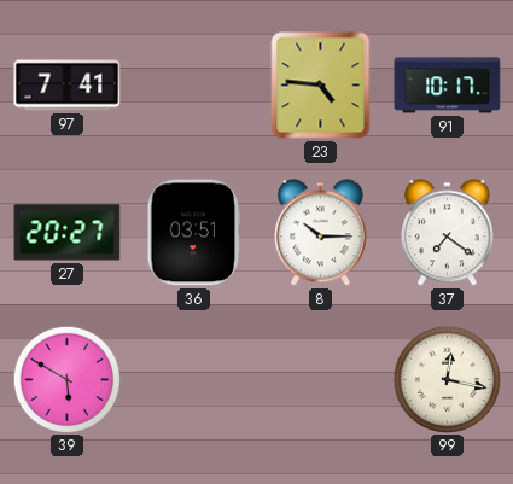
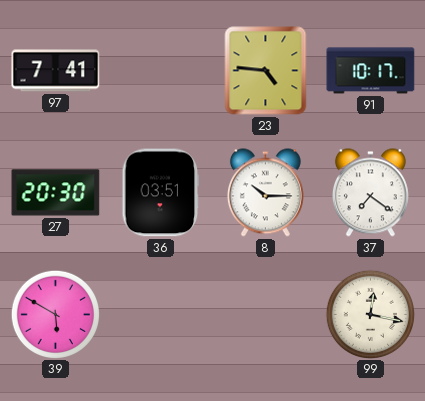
27: 20:27 -> 20:30 (56, 193)
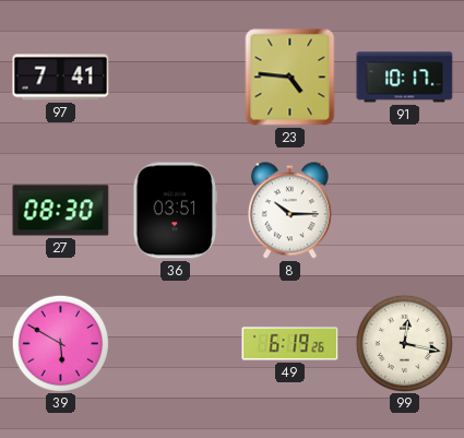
27: 20:30 -> 08:30 (61, 211)
37: 7:21 -> none (370, 193)
49: none -> 6:19 (290, 344)
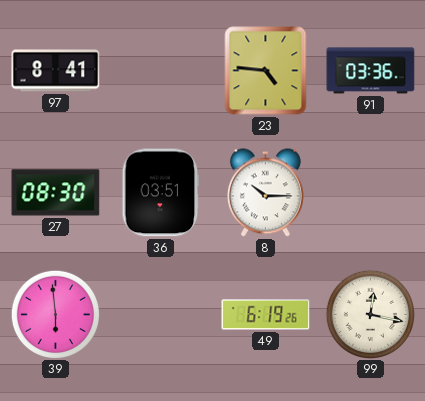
97: 7:41 -> 8:41 (56, 71)
91: 10:17 -> 03:36 (371, 71)
39: 5:50 -> 5:59 (55, 314)
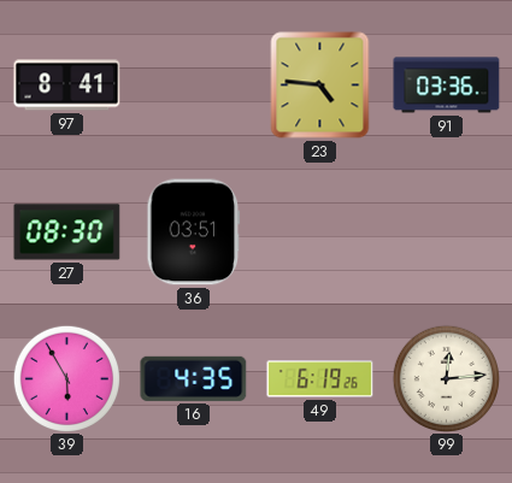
8: 10:15 -> none (265, 193)
39: 5:59 -> 5:55 (66, 378)
16: none -> 4:35 (194, 378)
99: 12:17 -> 12:14 (446, 378)
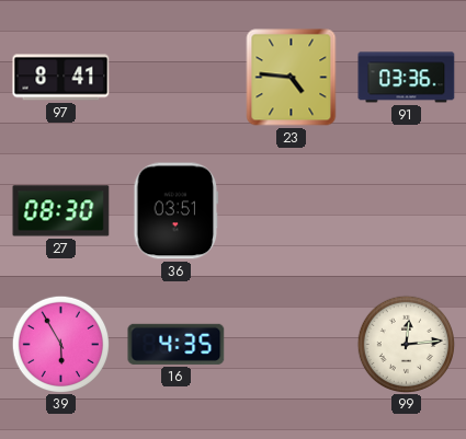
49: 6:19 -> none (320, 379)
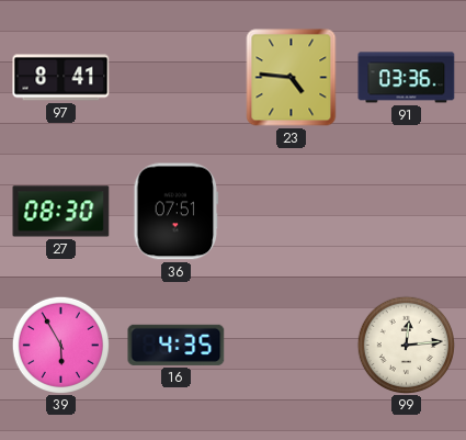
36: 03:51 -> 07:51 (177, 212)
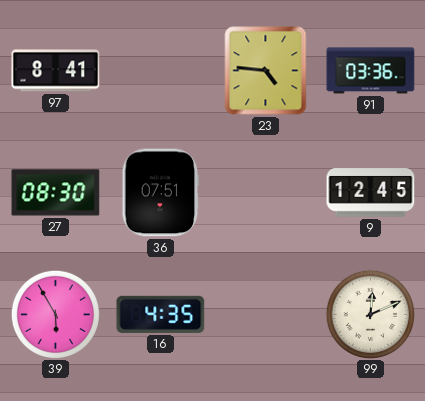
9: none -> 12:45 (371, 193)
99: 12:14 -> 12:11 (370, 314)
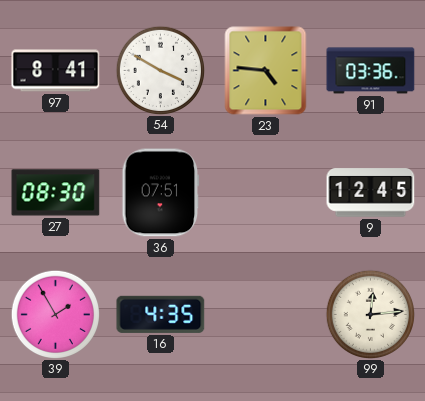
54: none -> 3:50 (160, 70)
39: 5:55 -> 1:55 (55, 314)
99: 12:11 -> 12:14 (370, 314)
